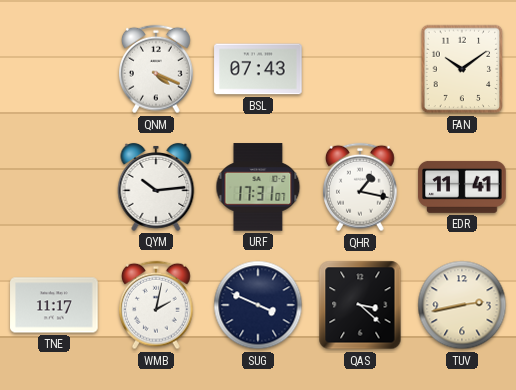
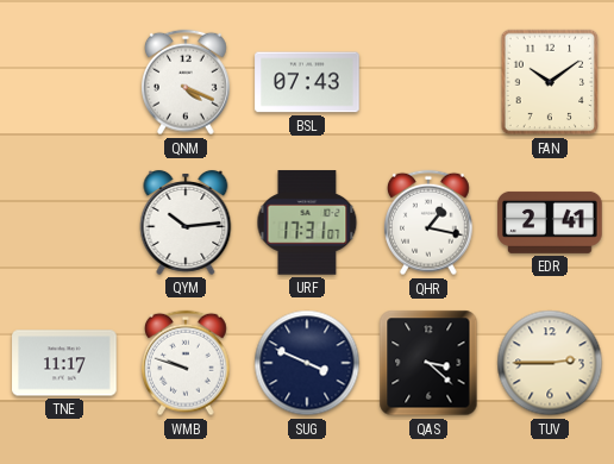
EDR: 11:41 -> 2:41 (550, 222)
WMB: 2:02 -> 9:48 (187, 363)
TUV: 2:43 -> 2:45 (550, 363)
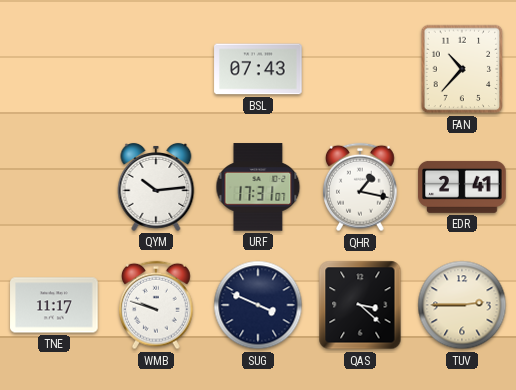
QNM: 4:19 -> none (187, 82)
FAN: 10:09 -> 10:37 (462, 69)
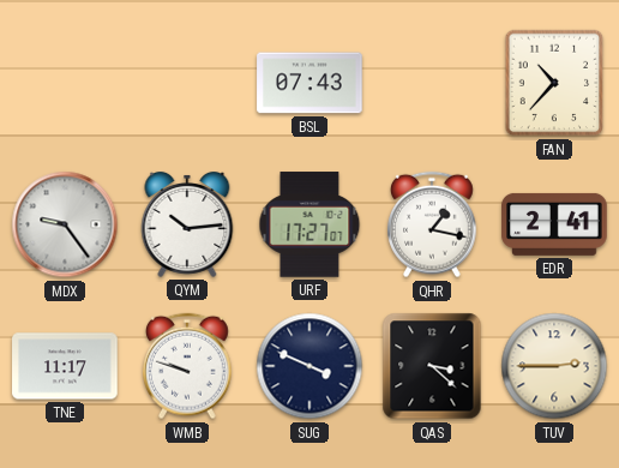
MDX: none -> 9:24 (65, 224)
URF: 17:31 -> 17:27 (309, 224)
